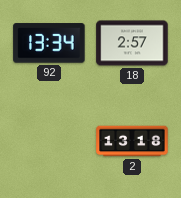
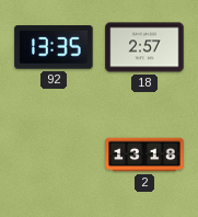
92: 13:34 -> 13:35 (54, 47)
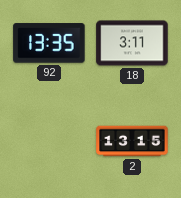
18: 2:57 -> 3:11 (132, 43)
2: 13:18 -> 13:15 (132, 141)
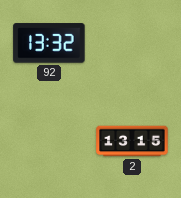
92: 13:35 -> 13:32 (49, 43)
18: 3:11 -> none (132, 43)
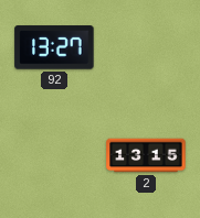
92: 13:32 -> 13:27 (54, 47)
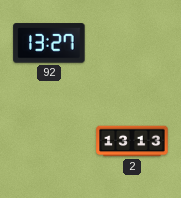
2: 13:15 -> 13:13 (132, 141)
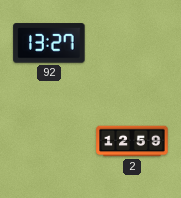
2: 13:13 -> 12:59 (132, 141)
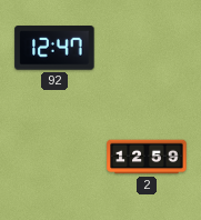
92: 13:27 -> 12:47 (54, 48)
